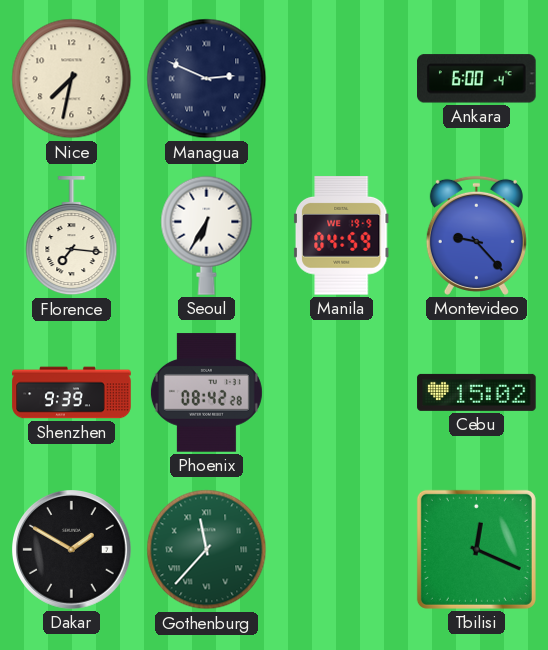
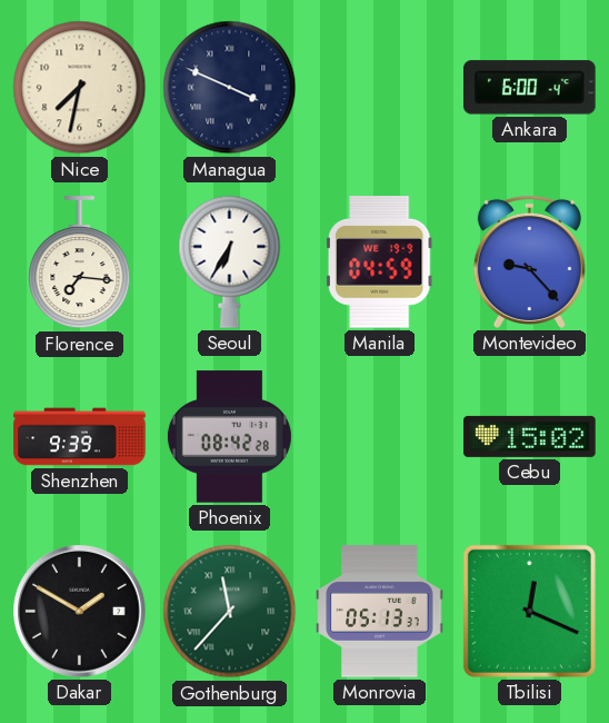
Managua: 2:49 -> 3:49 (230, 88)
Monrovia: none -> 05:13 (380, 612)
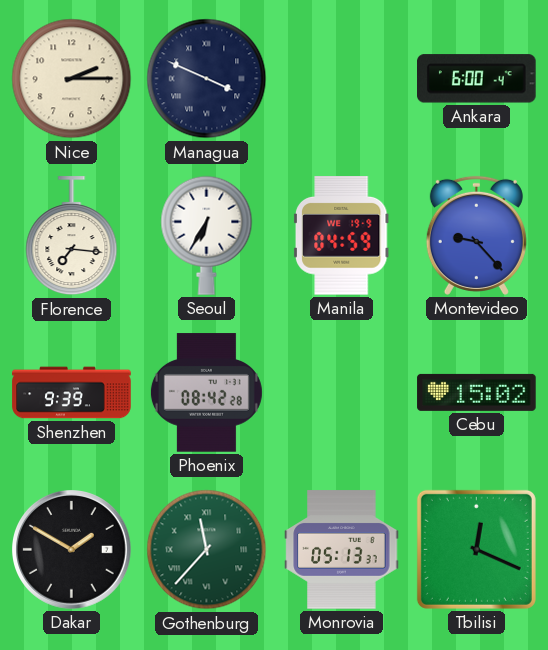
Nice: 7:32 -> 2:15 (72, 79)
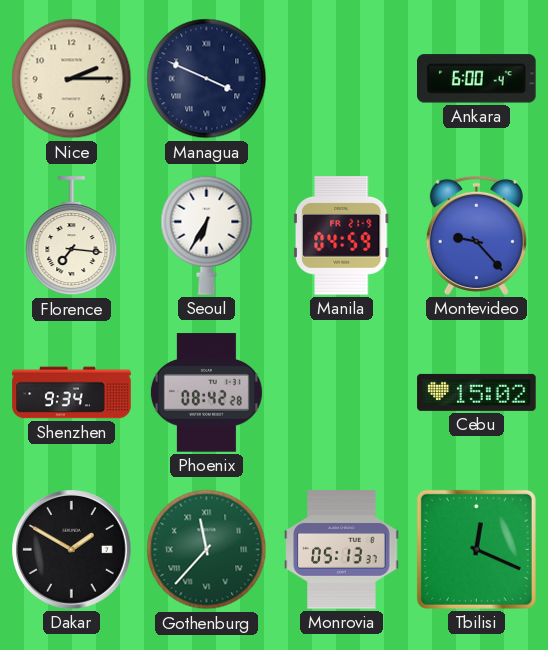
Manila date: WE 19-9 -> FR 21-9 (341, 236)
Shenzhen: 9:39 -> 9:34 (72, 393)
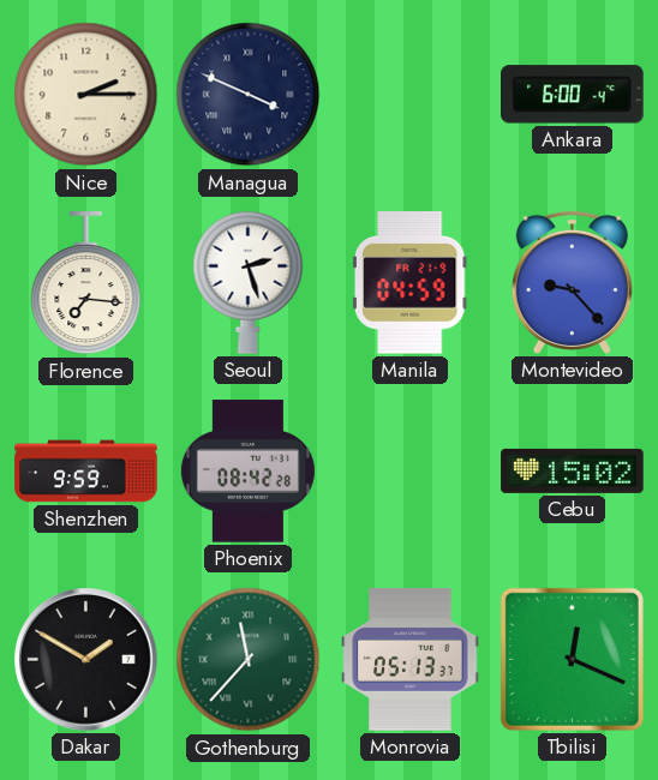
Seoul: 6:35 -> 2:27 (249, 282)
Shenzhen: 9:34 -> 9:59 (86, 472)
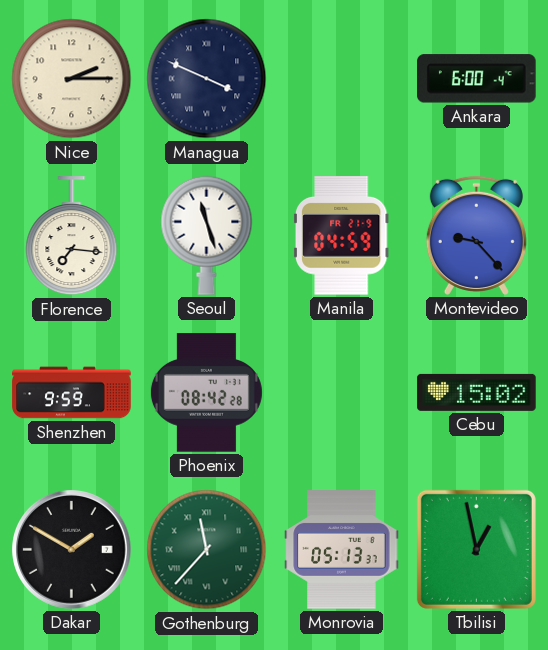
Seoul: 2:27 -> 11:27 (207, 235)
Tbilisi: 12:19 -> 12:58 (476, 549)
